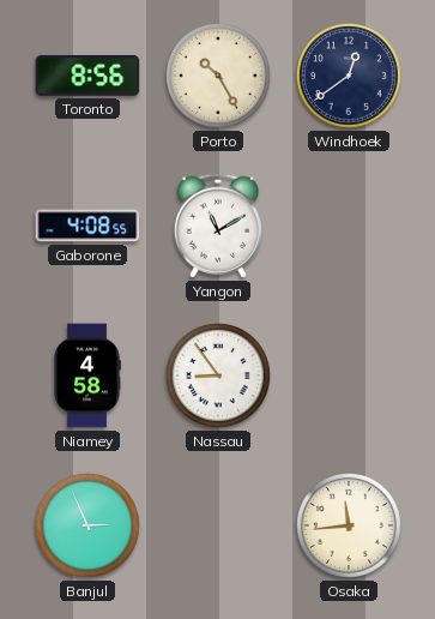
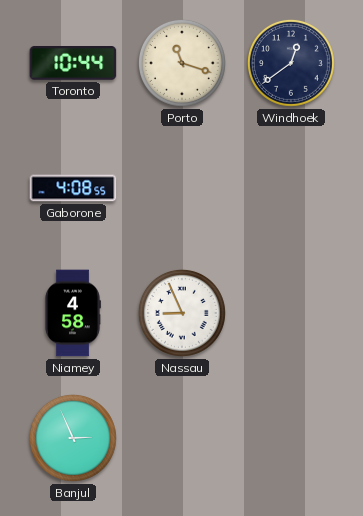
Toronto: 8:56 -> 10:44 (73, 63)
Porto: 10:25 -> 11:18 (182, 63)
Yangon: 11:10 -> none (218, 226)
Nassau: 8:54 -> 8:56 (182, 313)
Osaka: 11:44 -> none (349, 525)
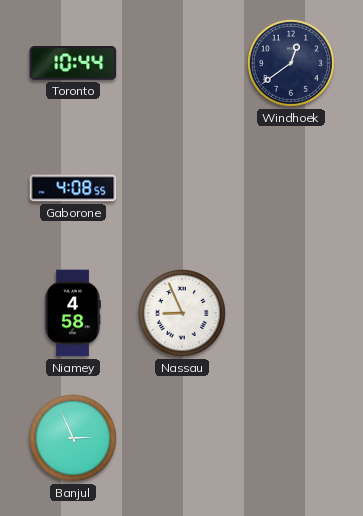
Porto: 11:18 -> none (182, 63)
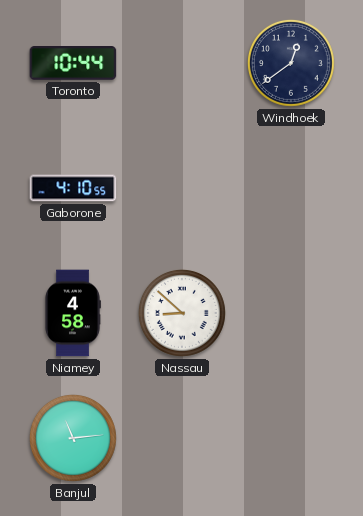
Gaborone: 4:08 -> 4:10 (73, 188)
Nassau: 8:56 -> 8:52 (182, 313)
Banjul: 2:56 -> 11:14 (73, 438)
